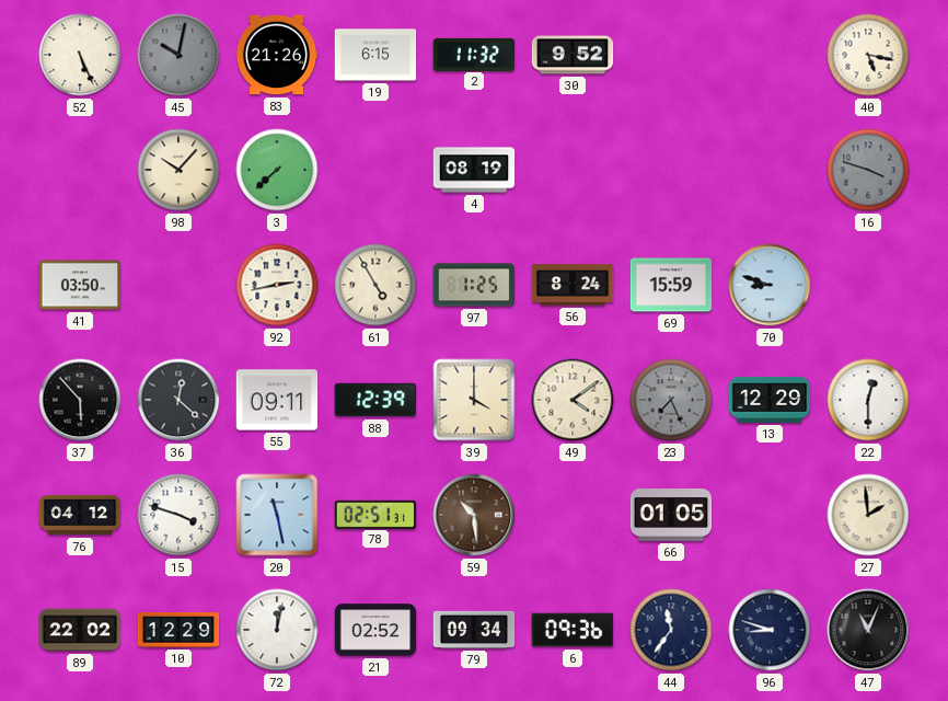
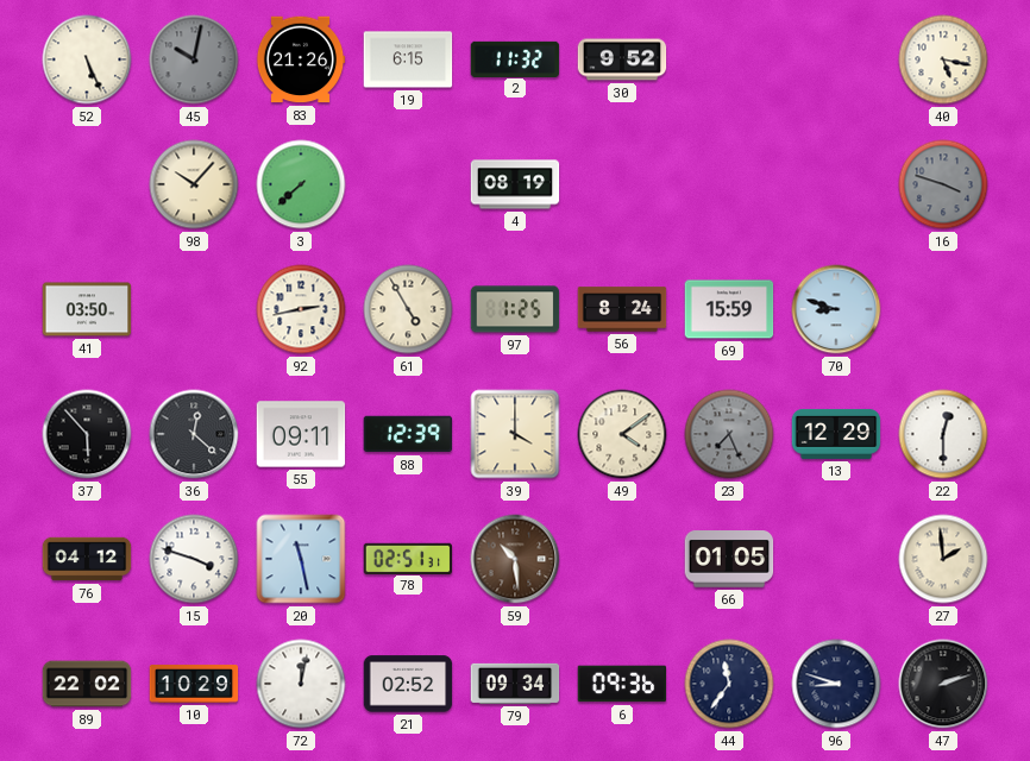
10: 12:29 -> 10:29 (194, 684)
47: 11:04 -> 2:12 (943, 684)
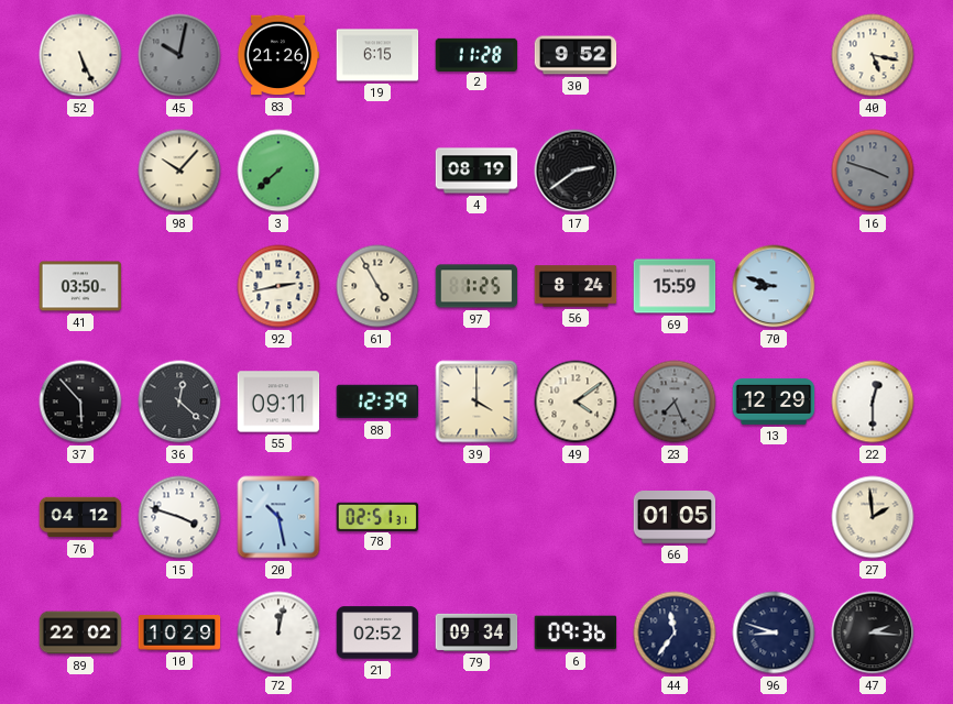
2: 11:32 -> 11:28 (476, 54)
17: none -> 2:39 (576, 170)
20: 11:28 -> 10:28 (278, 517)
59: 10:29 -> none (515, 559)
47: 2:12 -> 2:16 (873, 632)
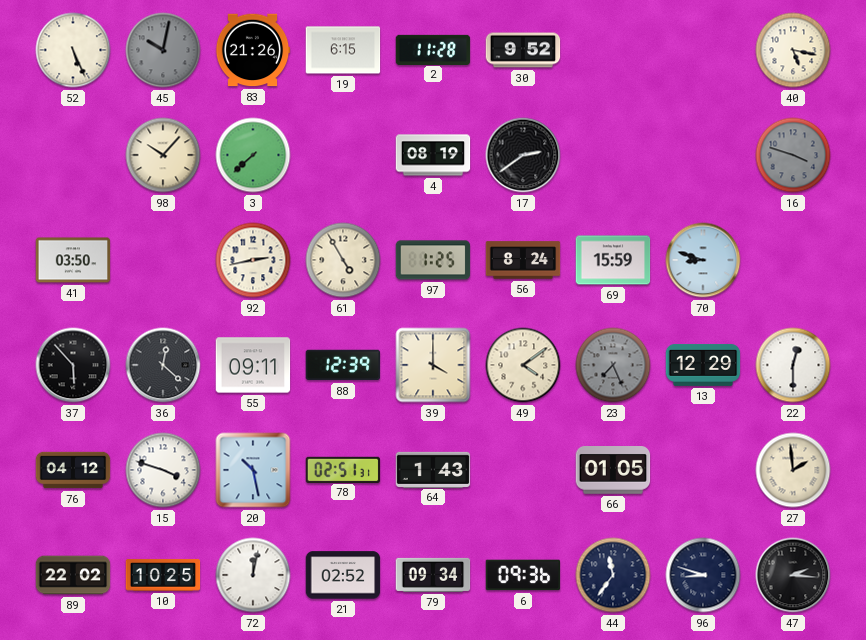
64: none -> 1:43 (433, 469)
10: 10:29 -> 10:25 (163, 575)
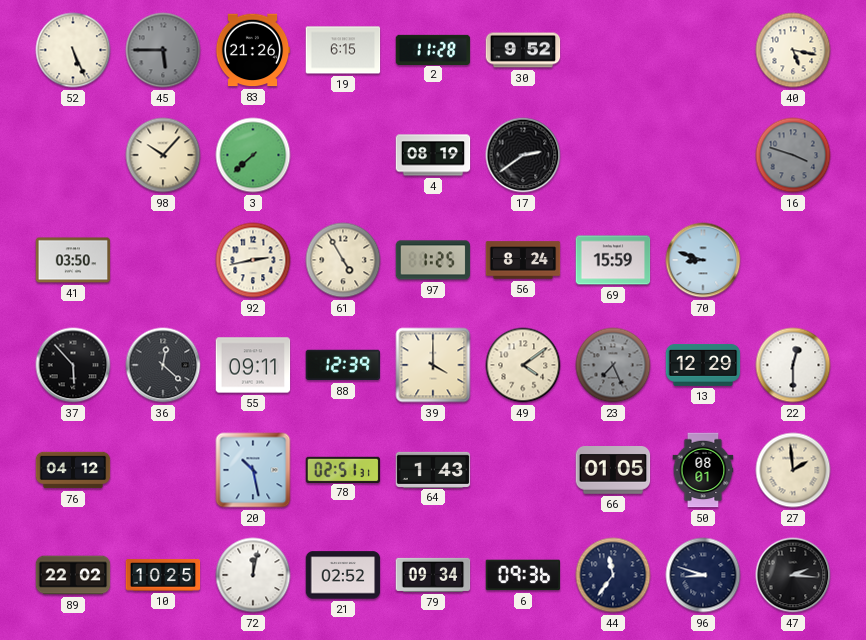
45: 10:02 -> 5:45 (163, 50)
15: 3:48 -> none (163, 470)
50: none -> 08:01 (703, 470)
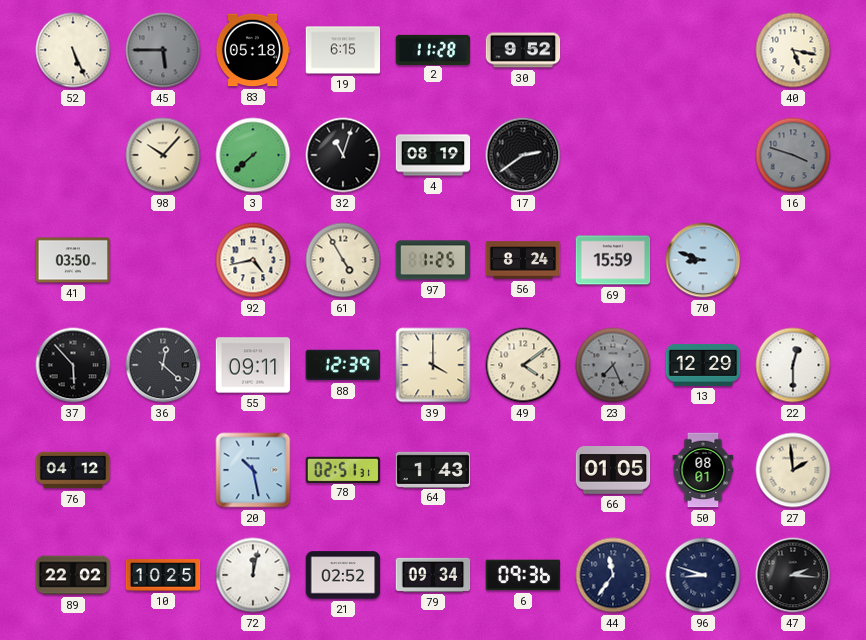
83: 21:26 -> 05:18 (253, 50)
32: none -> 11:03 (343, 155)
92: 2:43 -> 4:43 (253, 260)
